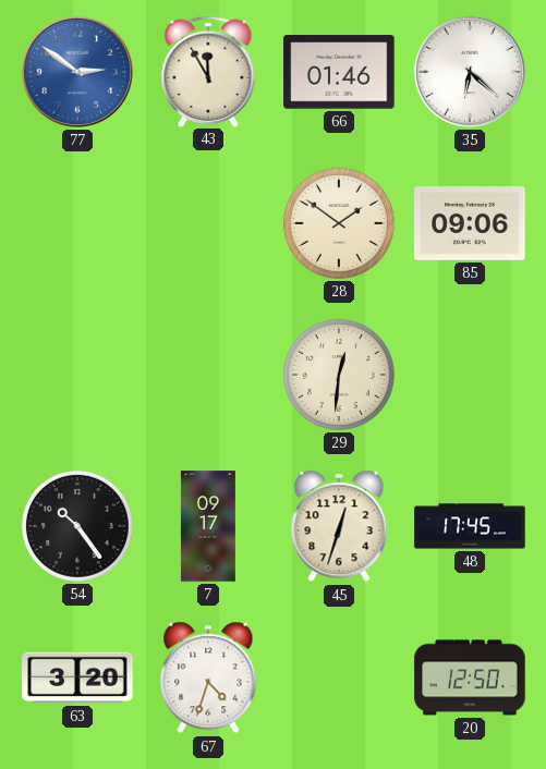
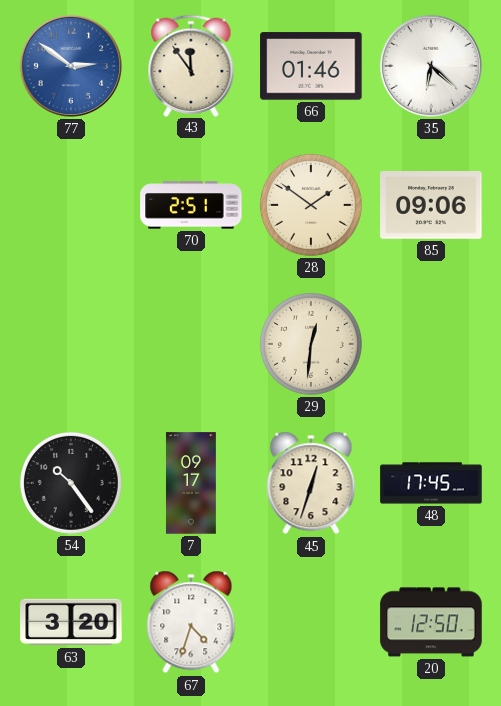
43: 11:55 -> 11:54 (191, 65)
70: none -> 2:51 (191, 205)
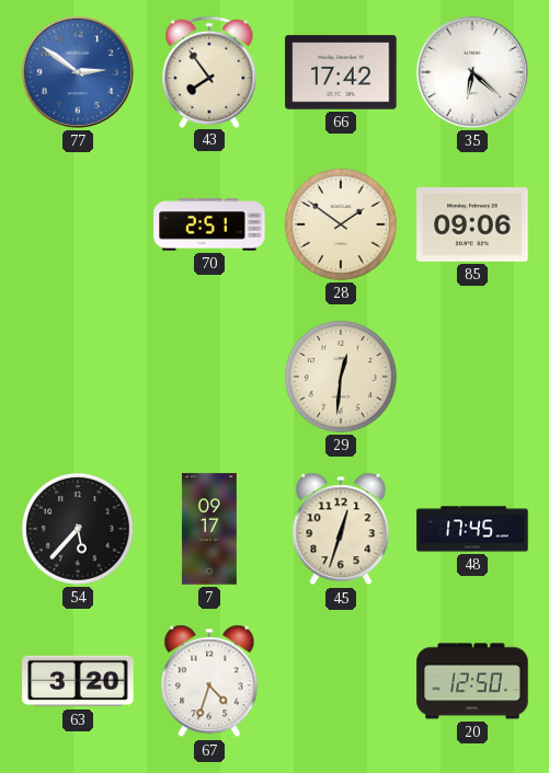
43: 11:54 -> 7:54 (209, 71)
66: 01:46 -> 17:42 (341, 72)
54: 10:24 -> 5:37 (78, 529)
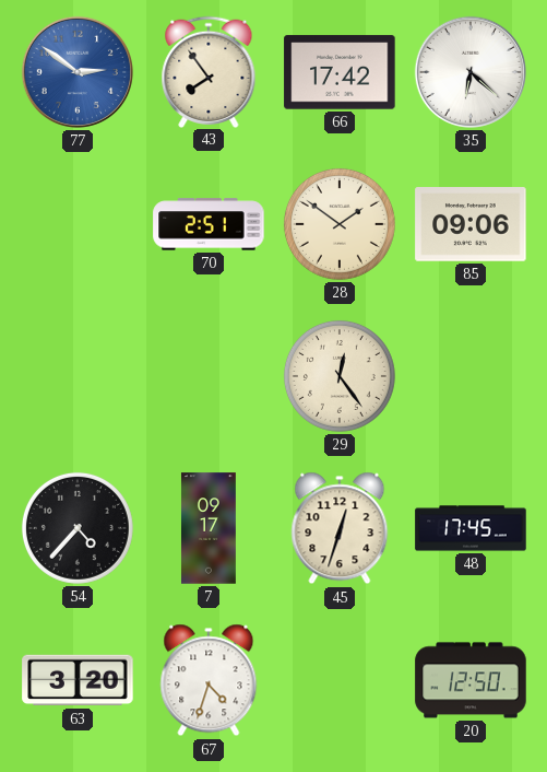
29: 12:31 -> 12:24 (340, 376)
54: 5:37 -> 4:37 (78, 528)
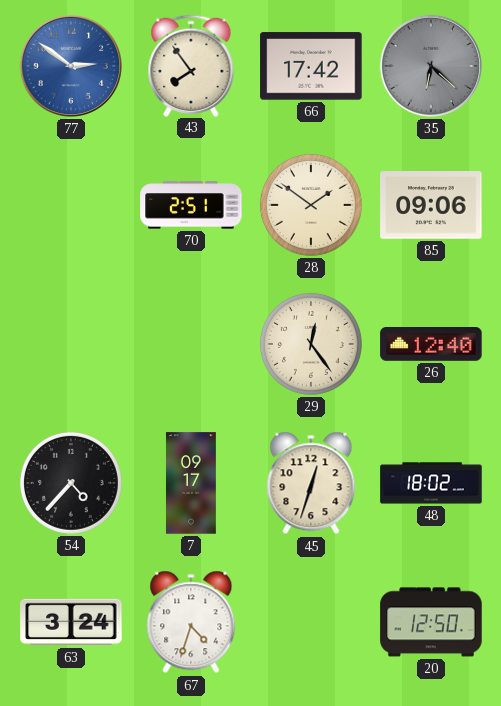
35 dial: white -> grey (431, 66)
26: none -> 12:40 (431, 345)
48: 17:45 -> 18:02 (431, 483)
63: 3:20 -> 3:24 (71, 622)
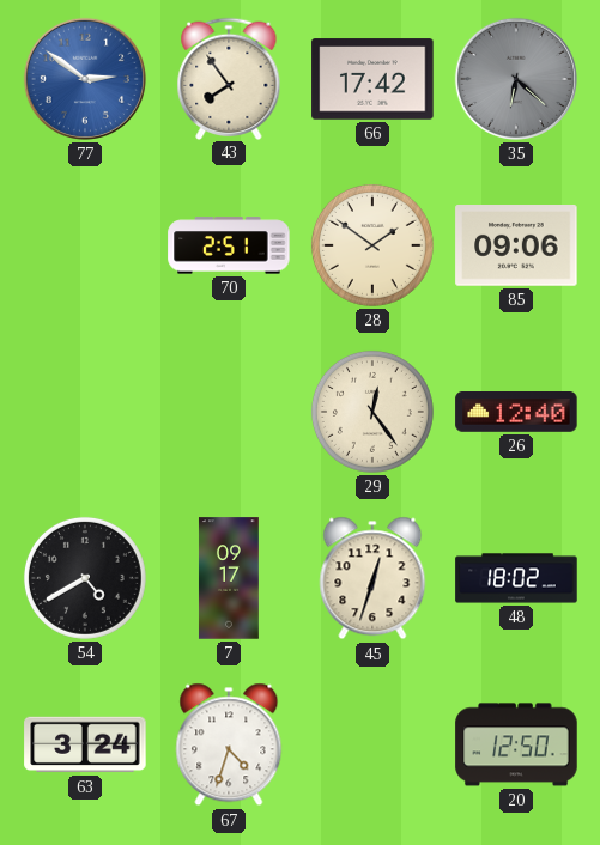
54: 4:37 -> 4:40 (85, 578)
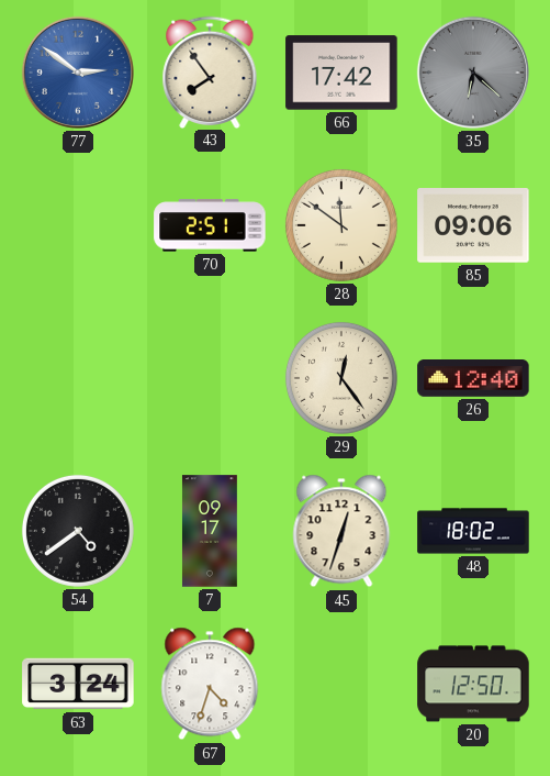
28: 1:51 -> 11:51 (341, 225)
54: 4:40 -> 4:39 (78, 531)
